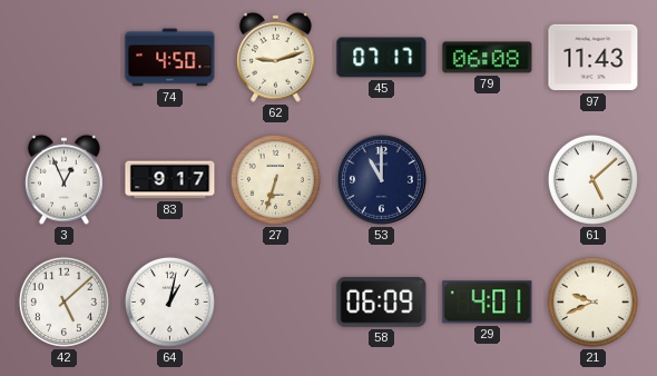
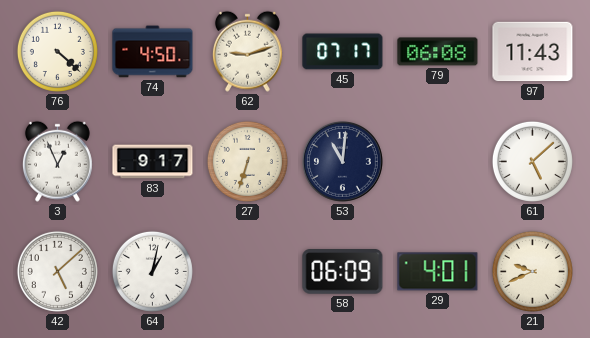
76: none -> 4:22 (57, 51)
53: 11:00 -> 11:01 (343, 162)
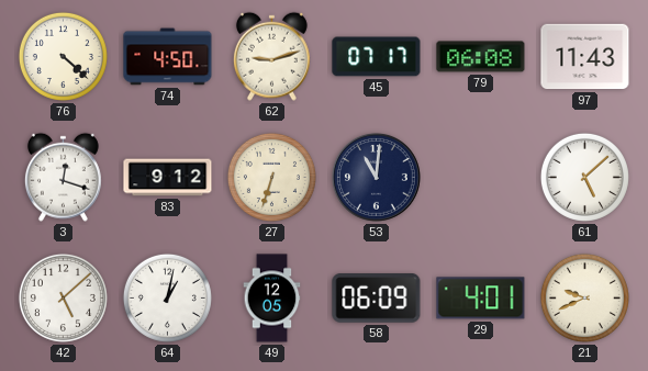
3: 12:56 -> 12:18 (63, 177)
83: 9:17 -> 9:12 (168, 178)
49: none -> 12:05 (272, 299)
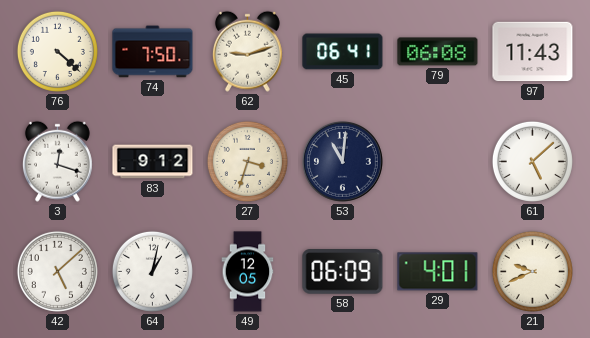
74: 4:50 -> 7:50 (153, 52)
45: 07:17 -> 06:41 (343, 52)
27: 6:33 -> 3:33 (247, 161)
